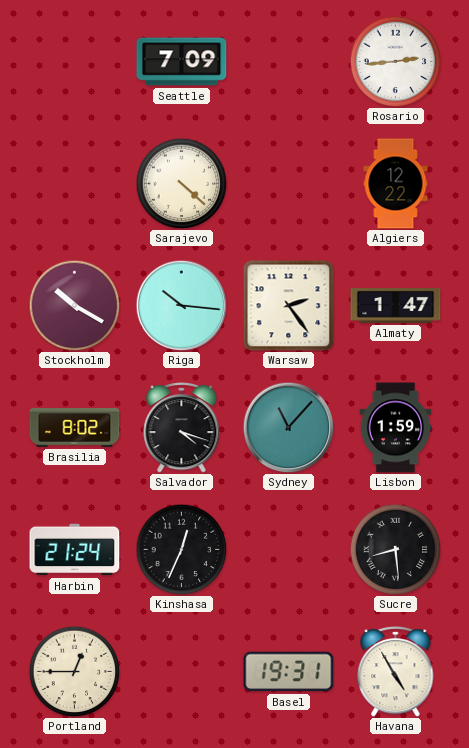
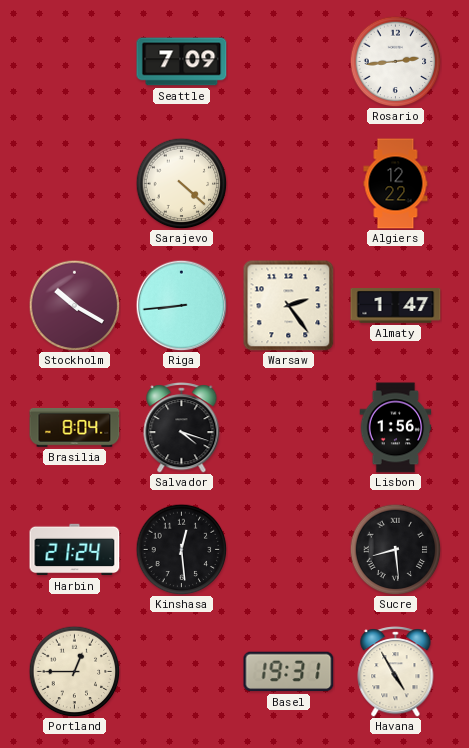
Riga: 10:16 -> 8:44 (181, 305)
Brasilia: 8:02 -> 8:04 (75, 428)
Sydney: 11:07 -> none (288, 427)
Lisbon: 1:59 -> 1:56 (396, 428)
Kinshasa: 12:34 -> 12:29 (181, 549)
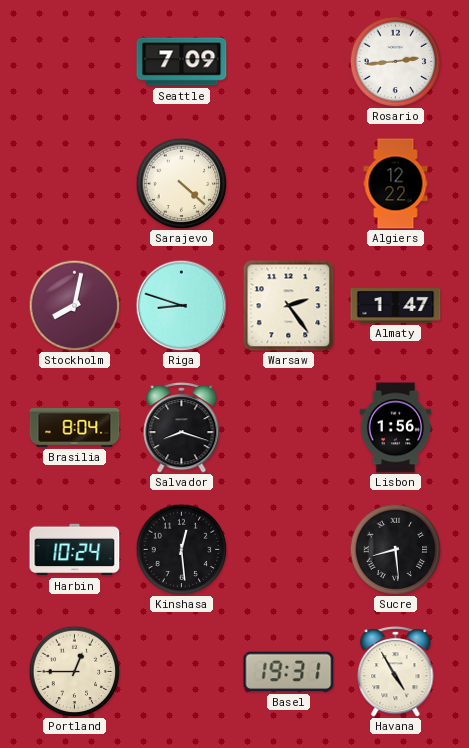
Stockholm: 10:20 -> 8:02 (74, 305)
Riga: 8:44 -> 8:48 (181, 305)
Salvador: 4:18 -> 8:18 (182, 428)
Harbin: 21:24 -> 10:24 (75, 550)
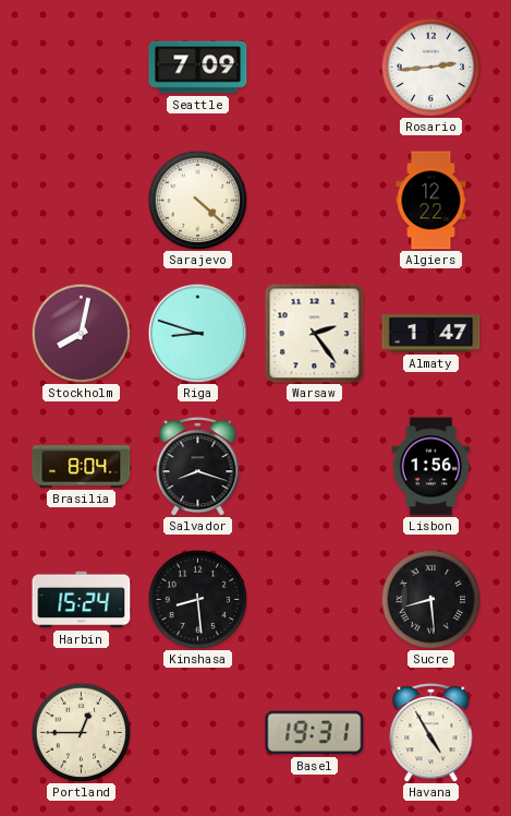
Harbin: 10:24 -> 15:24 (82, 600)
Kinshasa: 12:29 -> 8:29 (197, 599)
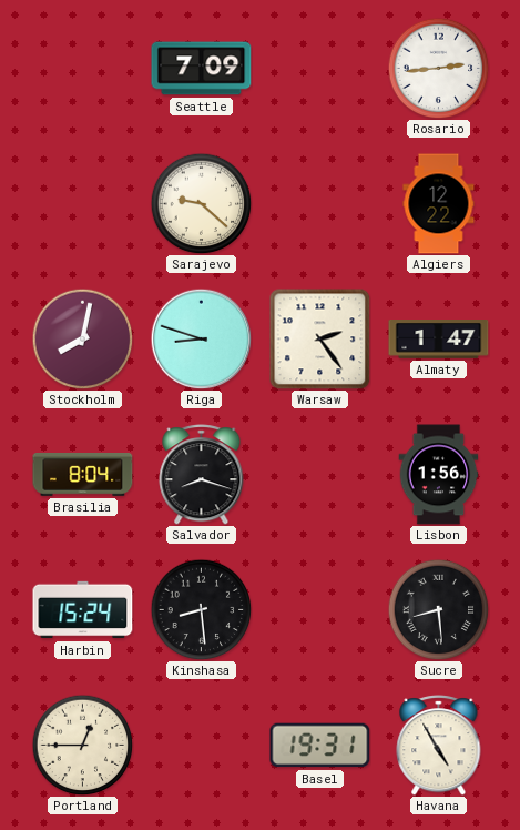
Sarajevo: 4:22 -> 9:22 (201, 203)
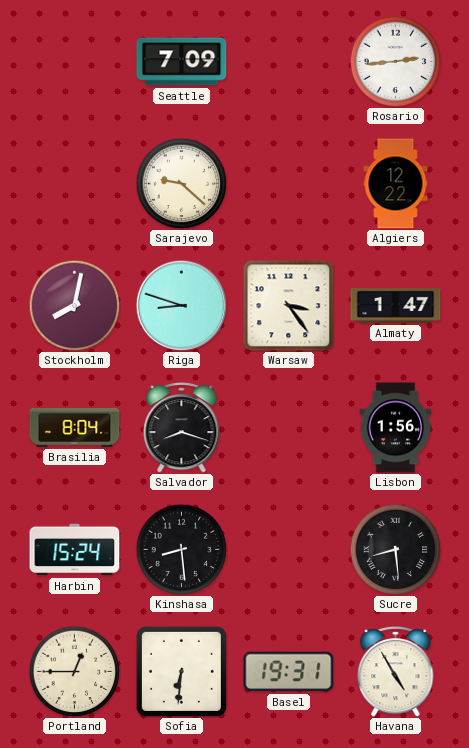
Warsaw: 2:24 -> 3:24 (289, 306)
Sofia: none -> 6:31 (181, 671)
